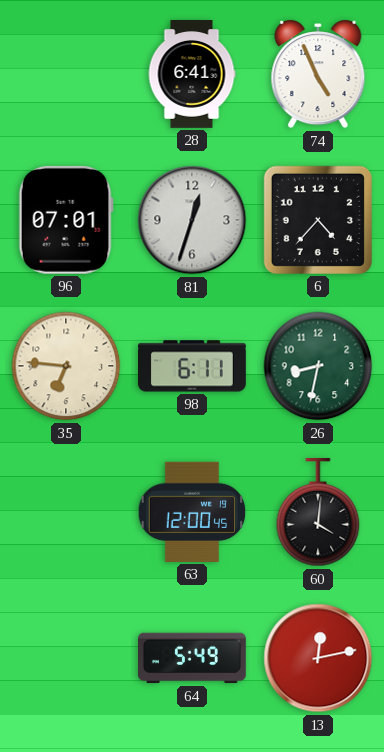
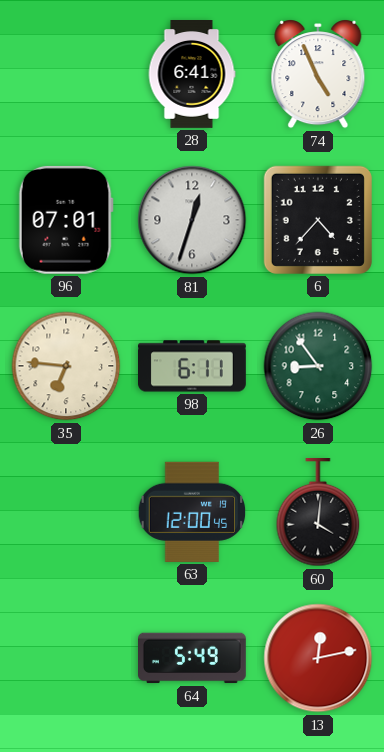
26: 8:32 -> 8:54 (318, 366)
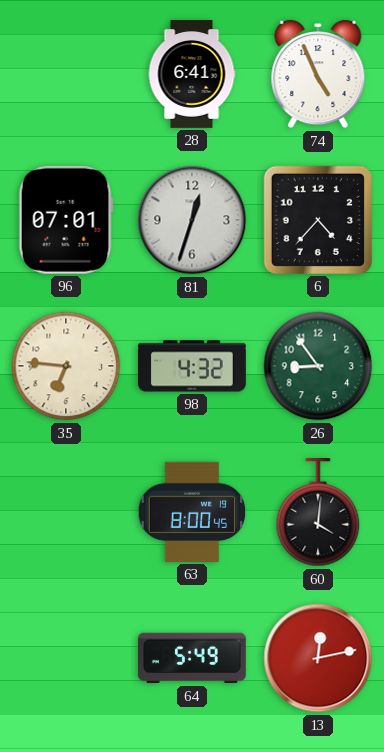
98: 6:11 -> 4:32 (193, 366)
63: 12:00 -> 8:00 (192, 512)
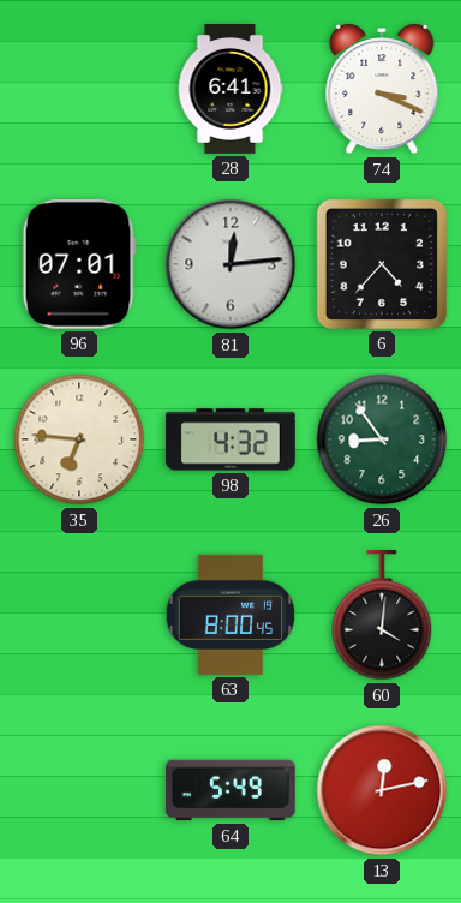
74: 4:56 -> 3:19 (382, 89)
81: 12:33 -> 12:14 (230, 264)
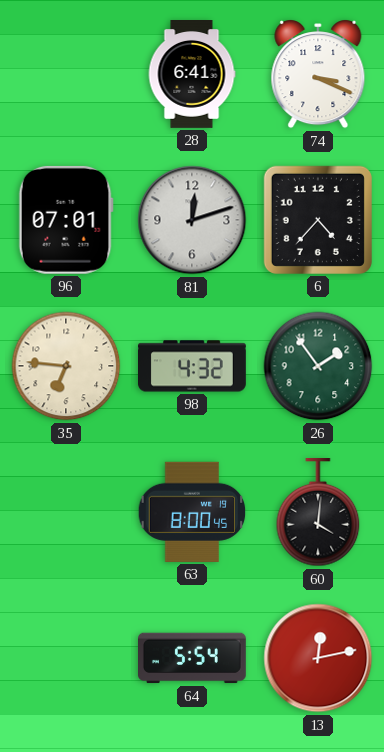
81: 12:14 -> 12:12 (192, 220)
26: 8:54 -> 1:54 (318, 366)
64: 5:49 -> 5:54 (193, 658)
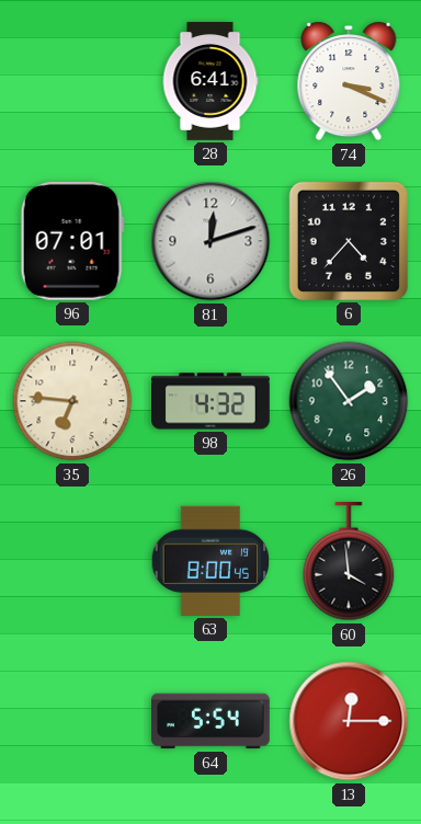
60: 4:01 -> 3:59 (349, 562)
13: 12:13 -> 12:15 (349, 721)
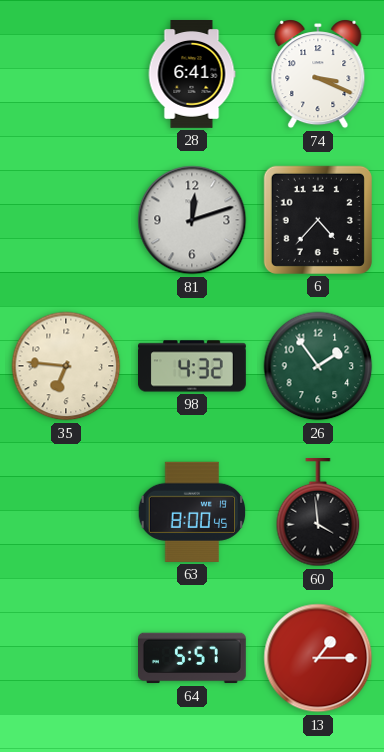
96: 07:01 -> none (72, 241)
64: 5:54 -> 5:57 (193, 658)
13: 12:15 -> 1:15 (318, 658)
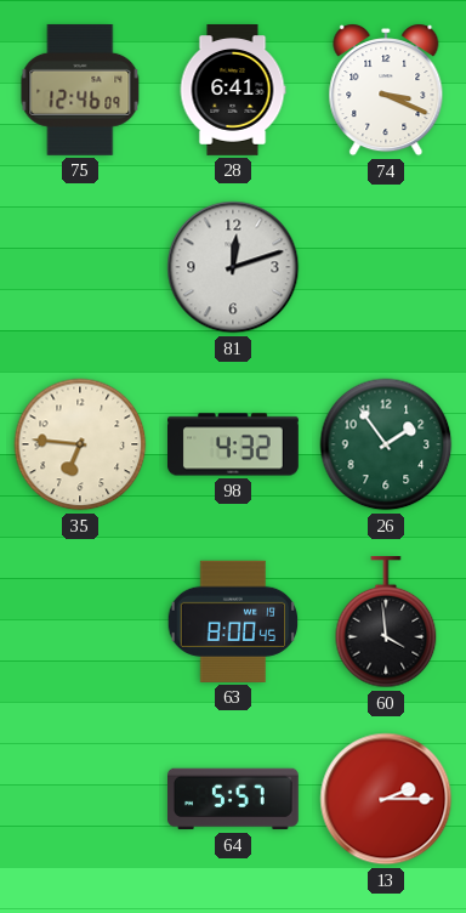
75: none -> 12:46 (80, 90)
6: 4:37 -> none (318, 220)
13: 1:15 -> 2:15 (386, 799)
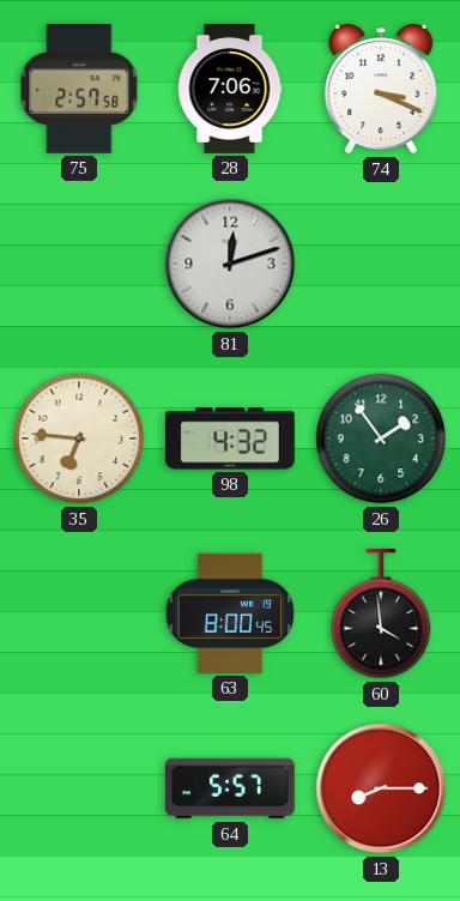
75: 12:46 -> 2:57 (79, 89)
28: 6:41 -> 7:06 (230, 90)
13: 2:15 -> 8:15 (381, 788)
